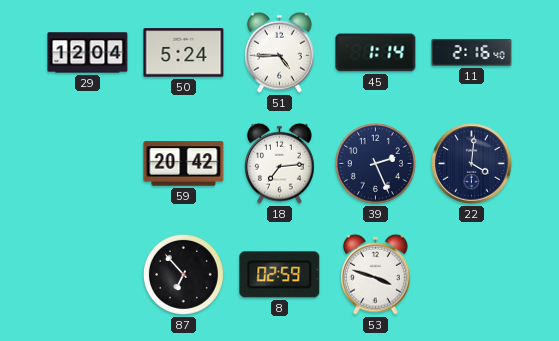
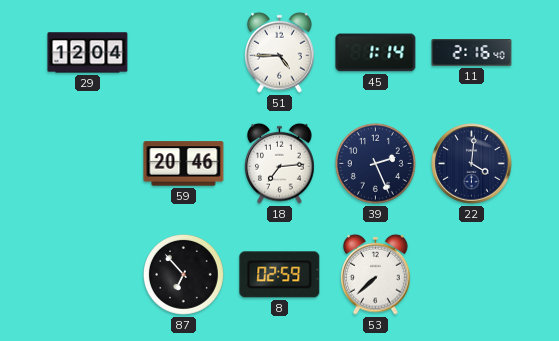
50: 5:24 -> none (184, 53)
59: 20:42 -> 20:46 (184, 164)
53: 3:48 -> 7:38 (376, 274)
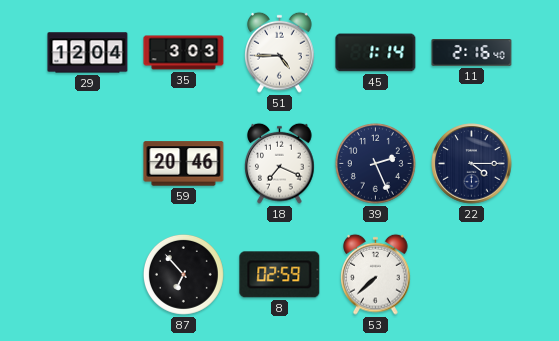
35: none -> 3:03 (184, 53)
18: 7:14 -> 7:19 (280, 163)
22: 4:01 -> 4:15 (472, 164)
